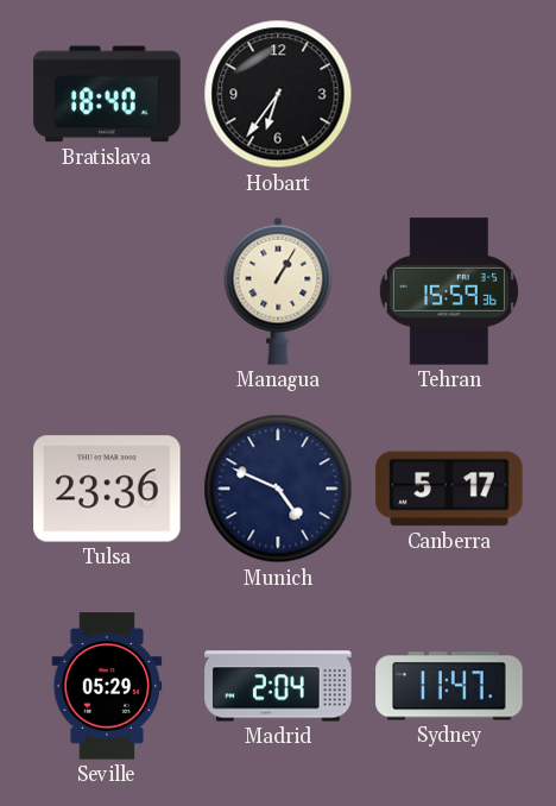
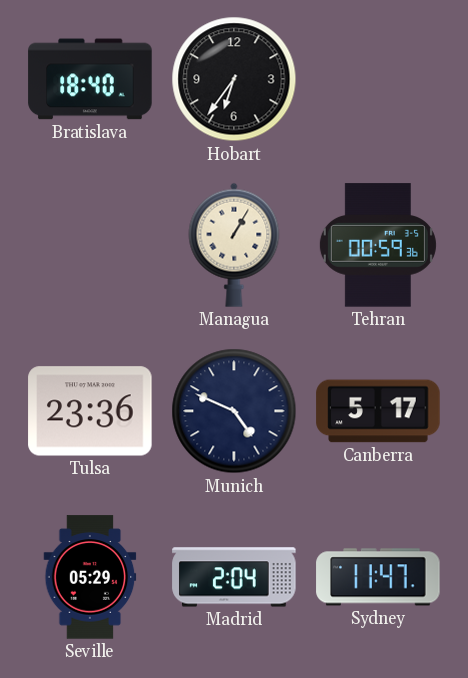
Tehran: 15:59 -> 00:59 (378, 245)
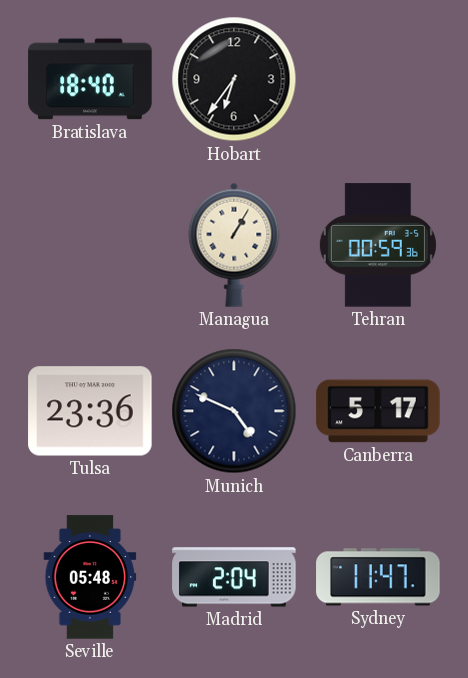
Seville: 05:29 -> 05:48 (90, 577)
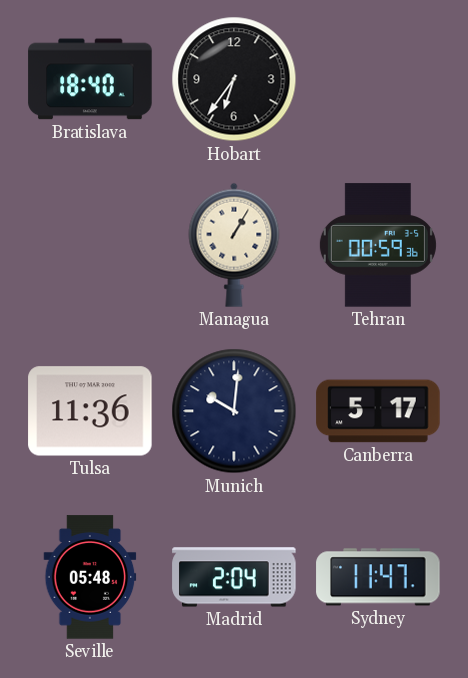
Tulsa: 23:36 -> 11:36 (90, 411)
Munich: 4:49 -> 10:01 (234, 411)
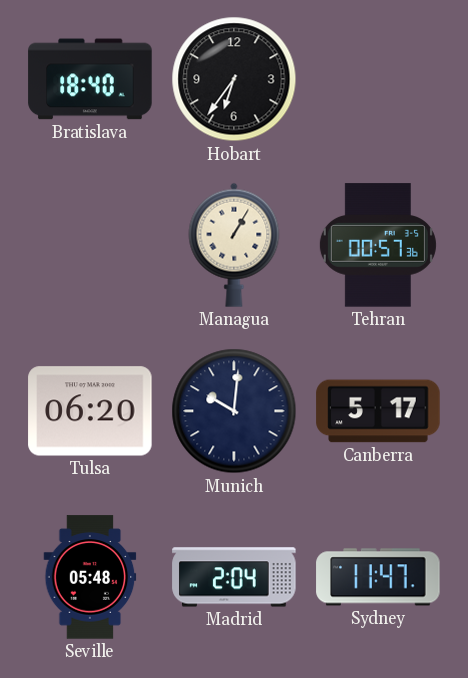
Tehran: 00:59 -> 00:57 (378, 245)
Tulsa: 11:36 -> 06:20 (90, 411)
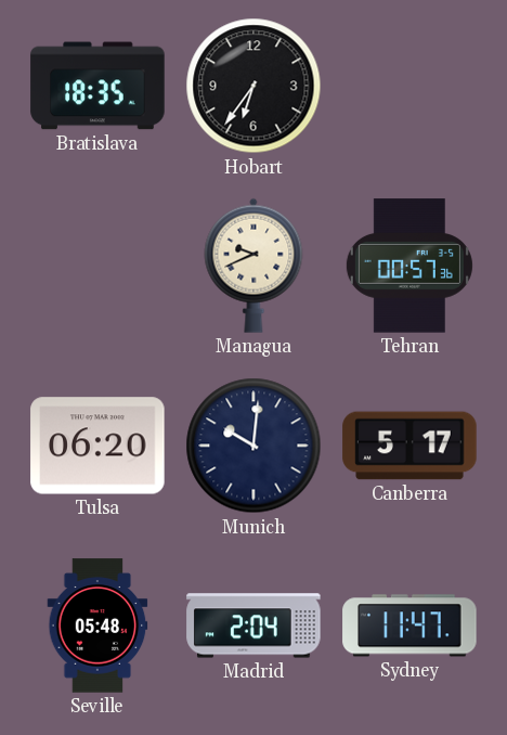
Bratislava: 18:40 -> 18:35 (97, 86)
Managua: 1:05 -> 9:41 (253, 266)
